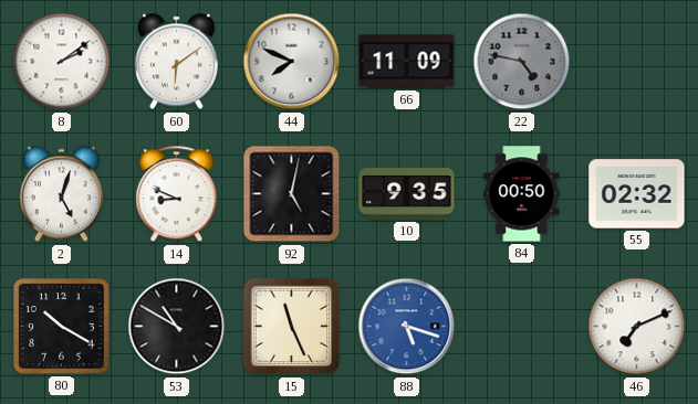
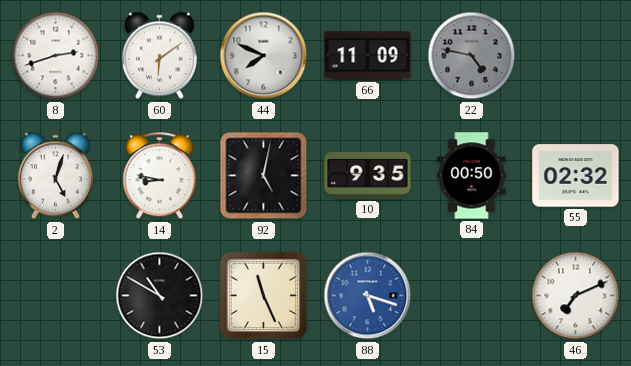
8: 2:09 -> 2:42 (56, 56)
14: 8:49 -> 8:47 (160, 176)
80: 10:20 -> none (62, 327)
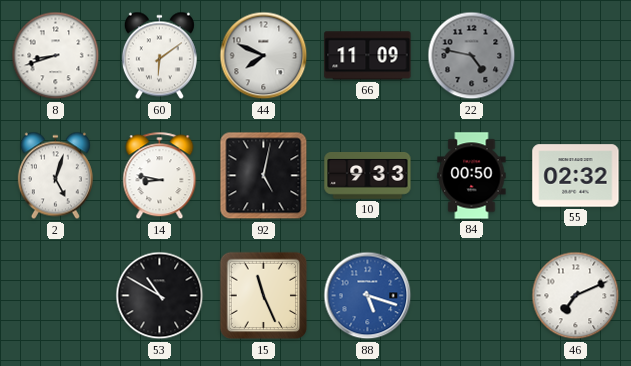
8: 2:42 -> 8:42 (56, 56)
10: 9:35 -> 9:33 (368, 176)
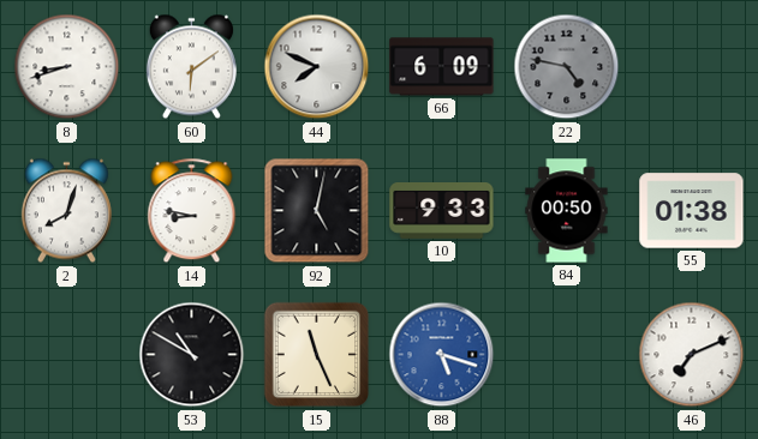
66: 11:09 -> 6:09 (442, 67)
2: 5:03 -> 8:03 (66, 211)
55: 02:32 -> 01:38 (692, 211)
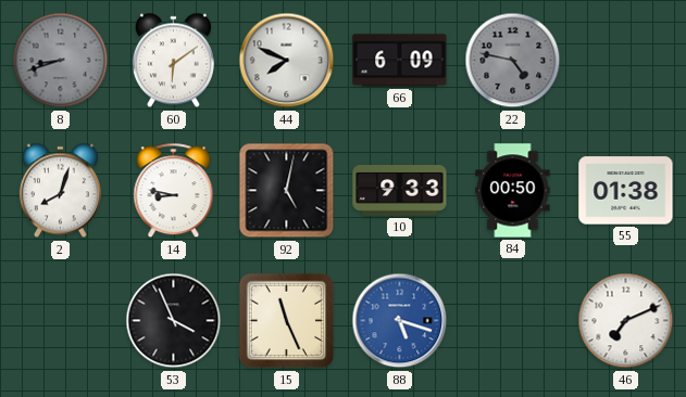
8 dial: white -> grey (61, 61)
53: 10:50 -> 3:56 (174, 321)
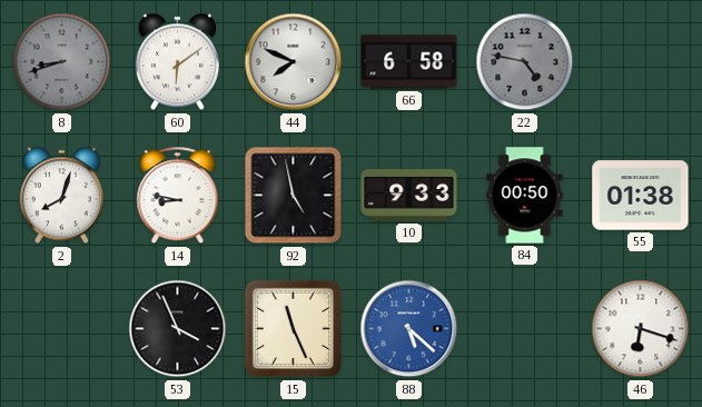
66: 6:09 -> 6:58 (409, 62)
92: 5:02 -> 4:58 (294, 196)
88: 5:18 -> 5:22 (409, 329)
46: 7:11 -> 6:18 (641, 329)
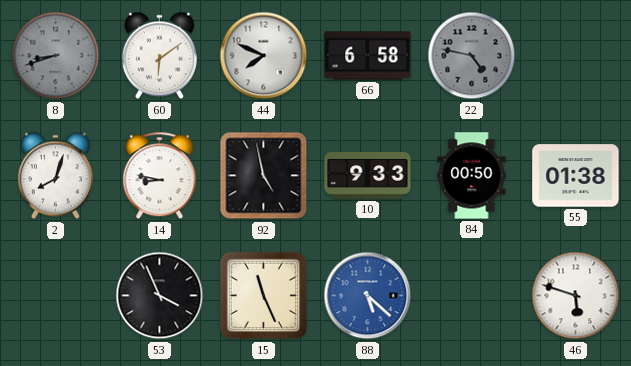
46: 6:18 -> 5:48 (576, 296)
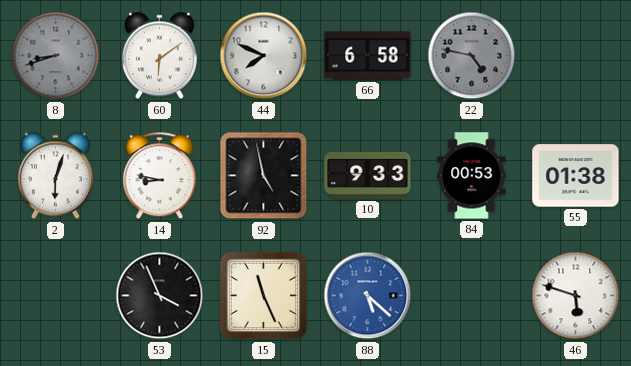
2: 8:03 -> 6:03 (55, 176)
84: 00:50 -> 00:53 (472, 176)
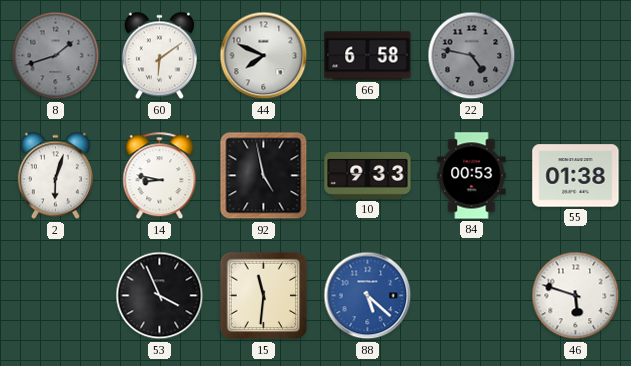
8: 8:42 -> 1:42 (56, 56)
15: 11:26 -> 11:31 (264, 296)
